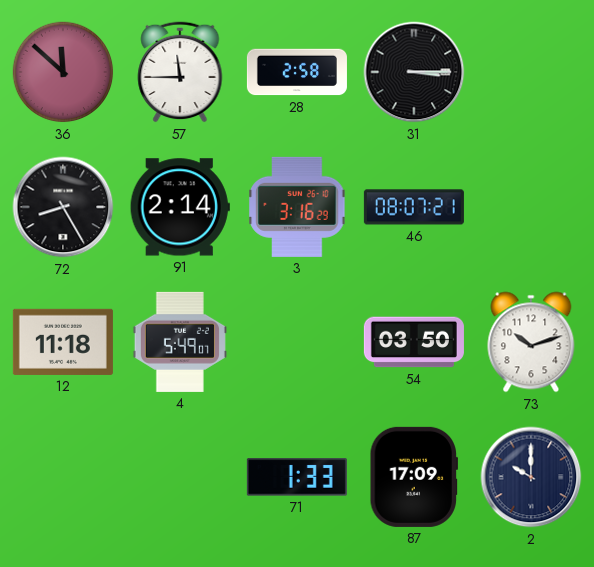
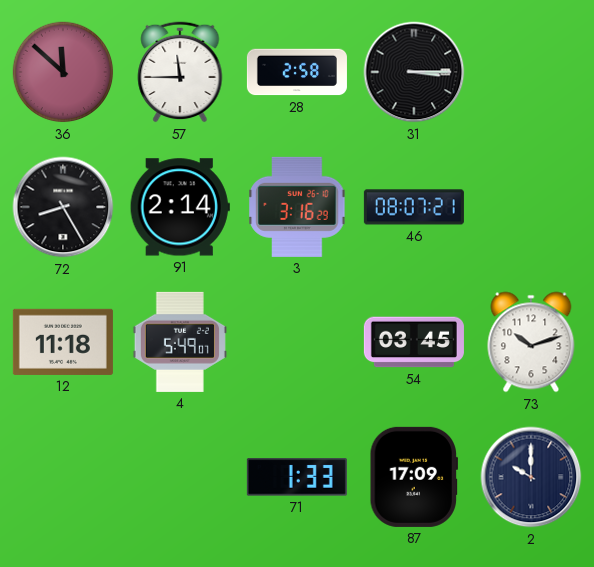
54: 03:50 -> 03:45 (414, 342)
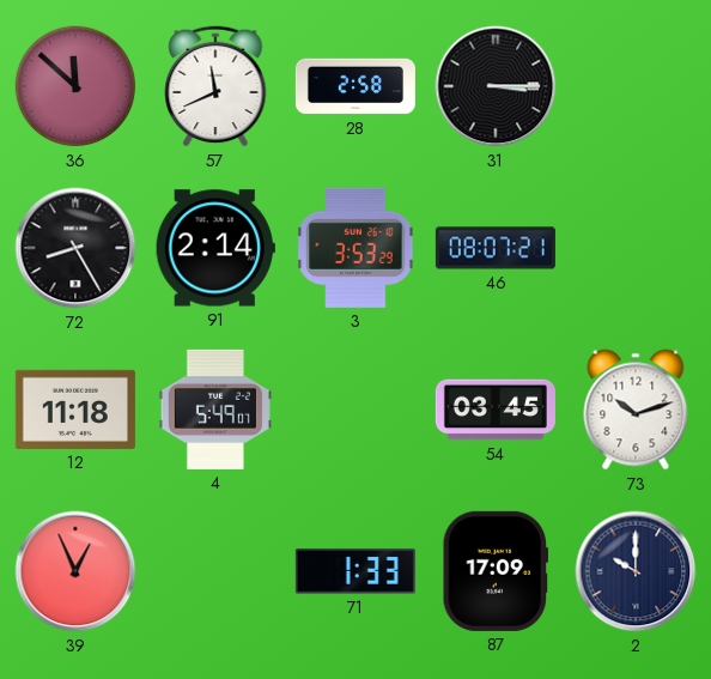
57: 11:45 -> 11:41 (215, 86)
3: 3:16 -> 3:53 (355, 248)
39: none -> 12:56 (75, 571)
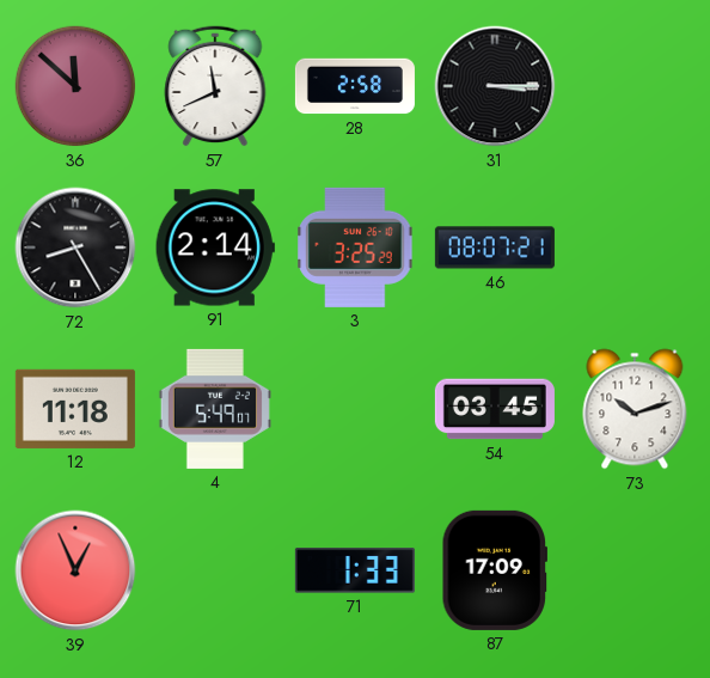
3: 3:53 -> 3:25 (355, 248)
2: 10:00 -> none (636, 571)
